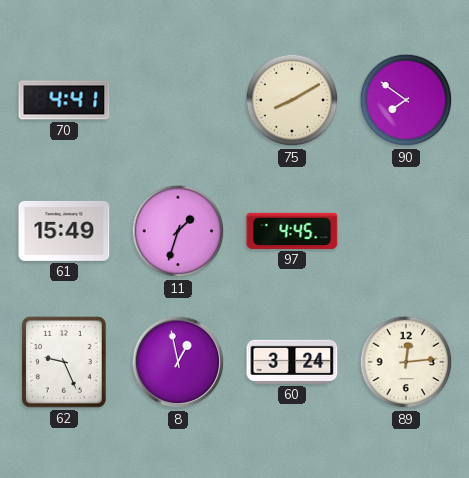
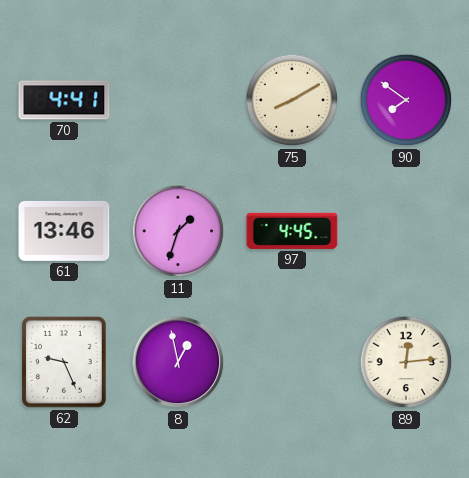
61: 15:49 -> 13:46 (64, 231)
60: 3:24 -> none (292, 362)
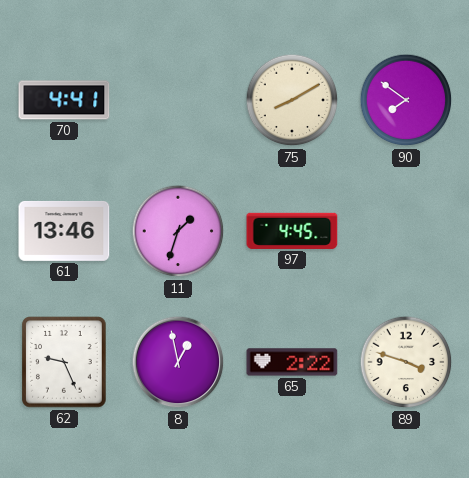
65: none -> 2:22 (292, 362)
89: 12:14 -> 3:48 (406, 362)
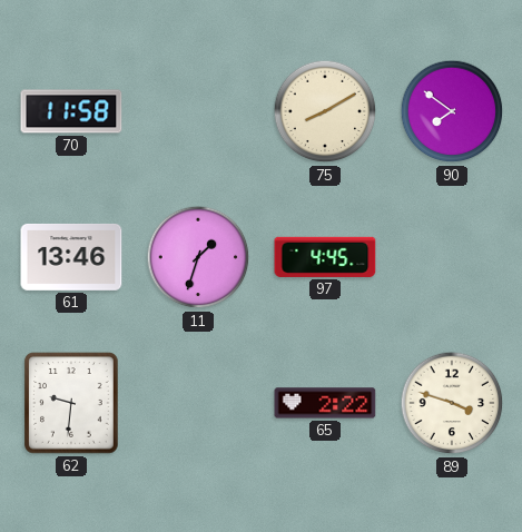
70: 4:41 -> 11:58 (71, 111)
62: 9:26 -> 9:31 (71, 403)
8: 12:58 -> none (178, 362)
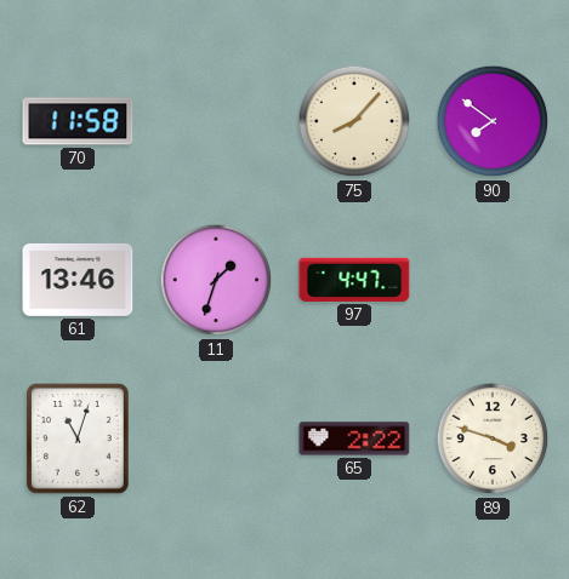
75: 8:10 -> 8:07 (354, 121)
97: 4:45 -> 4:47 (354, 280)
62: 9:31 -> 11:03 (78, 438)
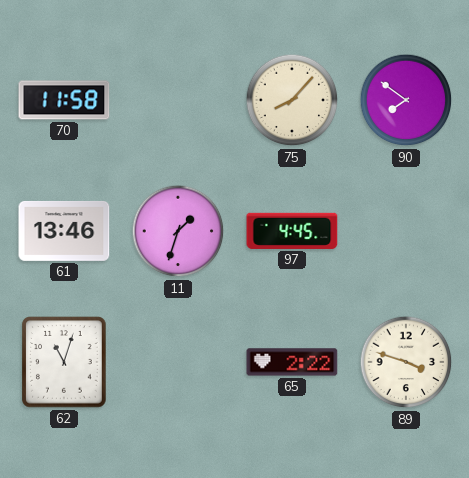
97: 4:47 -> 4:45 (292, 231)
